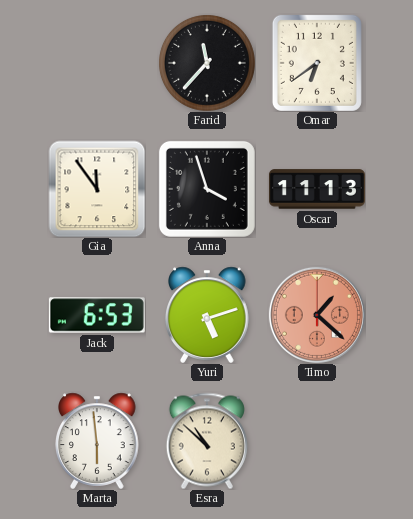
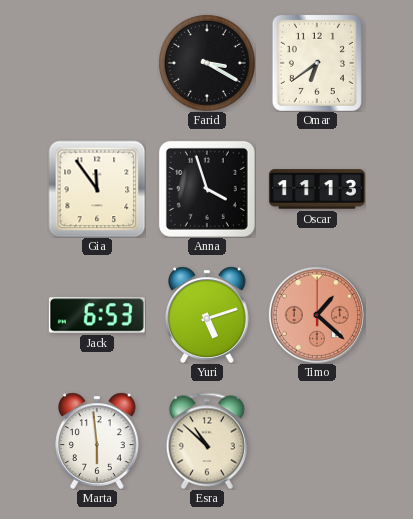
Farid: 11:37 -> 3:20 (207, 63)
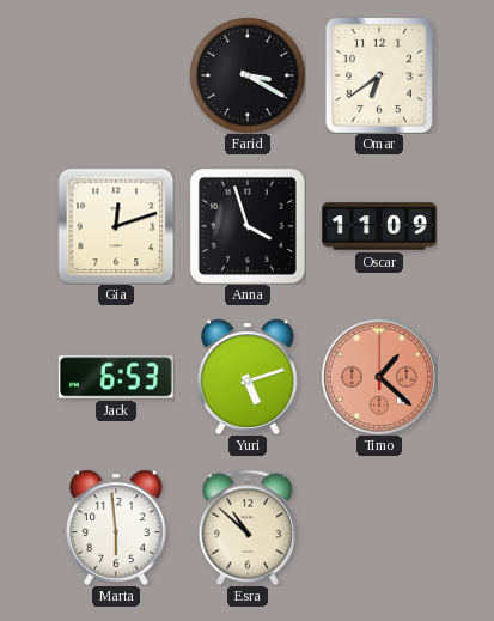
Gia: 11:54 -> 12:12 (116, 226)
Oscar: 11:13 -> 11:09 (379, 226)
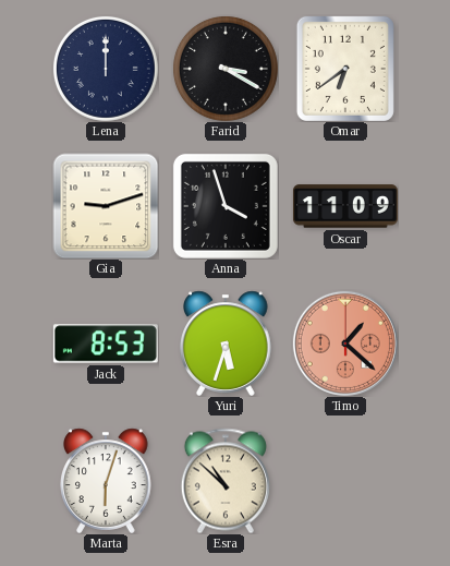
Lena: none -> 12:00 (106, 69)
Gia: 12:12 -> 9:12 (106, 206)
Jack: 6:53 -> 8:53 (106, 344)
Yuri: 5:12 -> 5:33 (227, 344)
Marta: 5:59 -> 6:03 (107, 481)
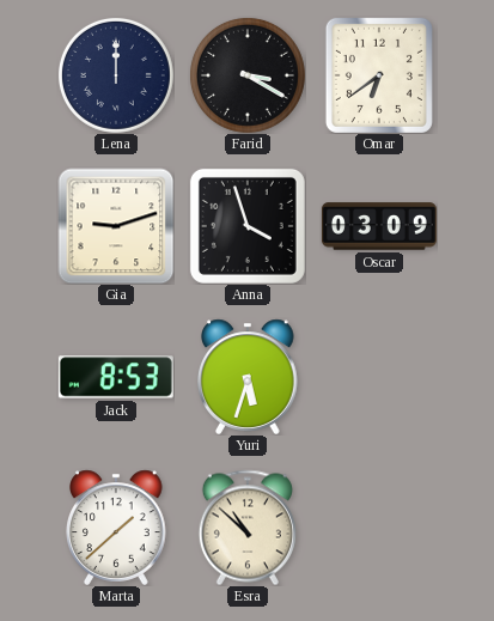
Oscar: 11:09 -> 03:09 (379, 226)
Timo: 1:22 -> none (345, 344)
Marta: 6:03 -> 1:38 (117, 528)
